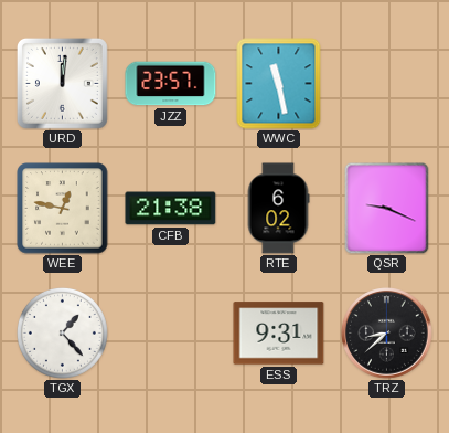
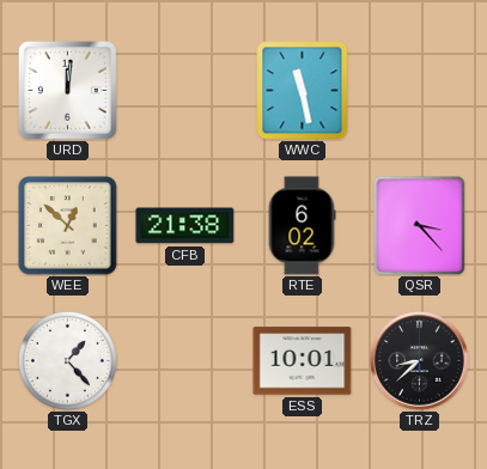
JZZ: 23:57 -> none (171, 84)
WEE: 12:47 -> 12:52 (68, 226)
QSR: 9:19 -> 3:23 (420, 225)
ESS: 9:31 -> 10:01 (303, 361)
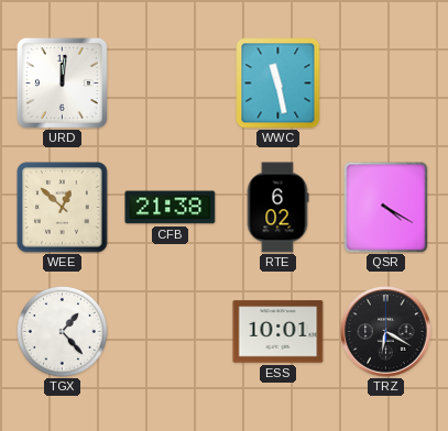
QSR: 3:23 -> 4:20 (386, 207)
TRZ: 8:38 -> 6:20 (386, 332)
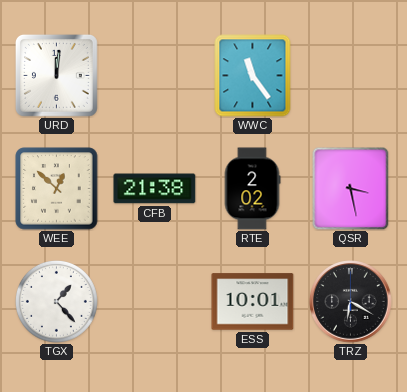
WWC: 11:28 -> 11:24 (253, 76)
RTE: 6:02 -> 2:02 (252, 189)
QSR: 4:20 -> 3:28 (351, 188)
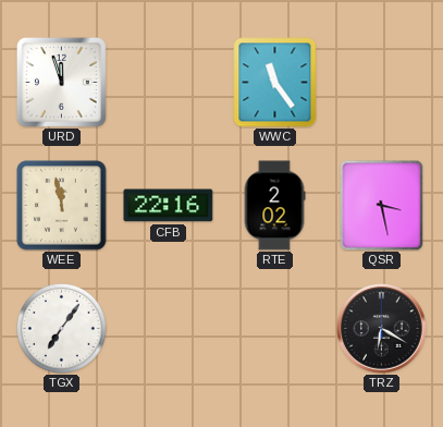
URD: 12:01 -> 11:57 (61, 82)
WEE: 12:52 -> 11:58 (62, 206)
CFB: 21:38 -> 22:16 (169, 206)
TGX: 1:23 -> 7:06 (61, 328)
ESS: 10:01 -> none (253, 302)
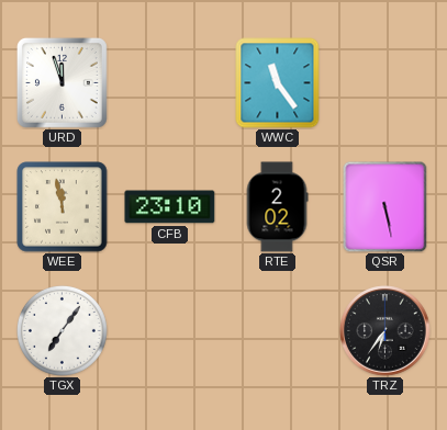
CFB: 22:16 -> 23:10 (170, 207)
QSR: 3:28 -> 5:28 (385, 206)
TRZ: 6:20 -> 6:36 (385, 331)
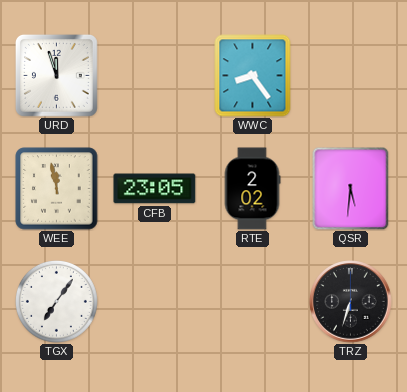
WWC: 11:24 -> 8:24 (253, 76)
CFB: 23:10 -> 23:05 (155, 189)
QSR: 5:28 -> 5:31 (351, 188)
TRZ: 6:36 -> 6:33 (351, 302)
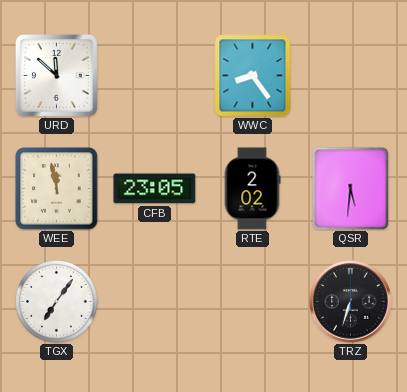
URD: 11:57 -> 11:52 (56, 75)
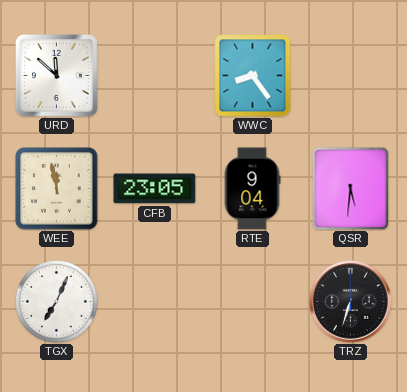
RTE: 2:02 -> 9:04 (252, 189)
TGX: 7:06 -> 7:04 (56, 301)
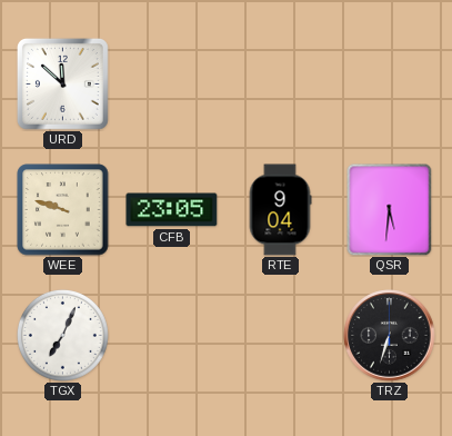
WWC: 8:24 -> none (253, 76)
WEE: 11:58 -> 9:48 (63, 210)
